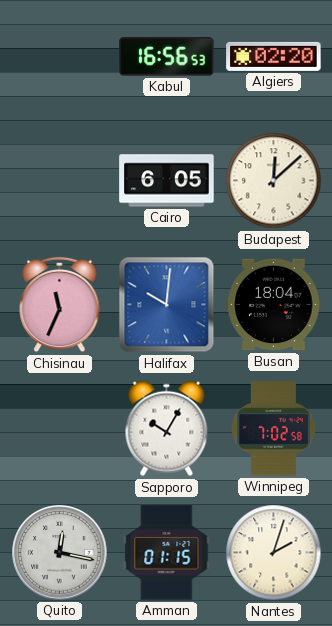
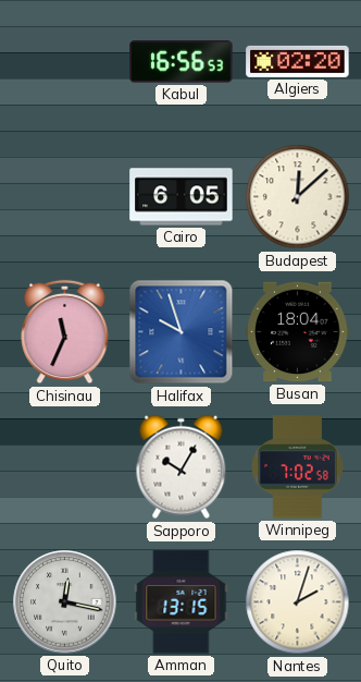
Halifax: 10:01 -> 9:57 (182, 332)
Amman: 01:15 -> 13:15 (182, 602)
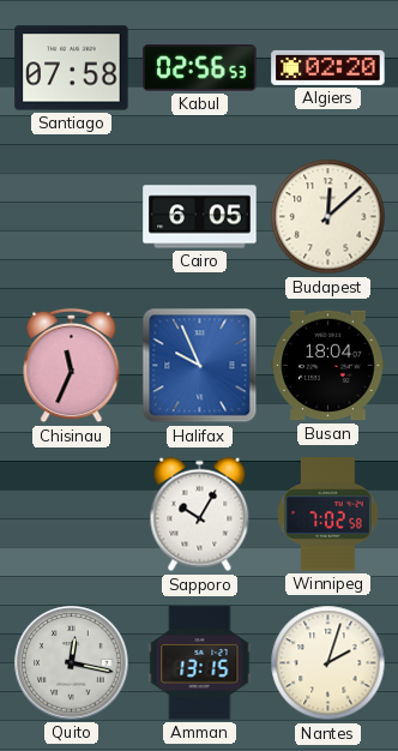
Santiago: none -> 07:58 (72, 68)
Kabul: 16:56 -> 02:56 (200, 68)
Halifax: 9:57 -> 9:56 (200, 366)
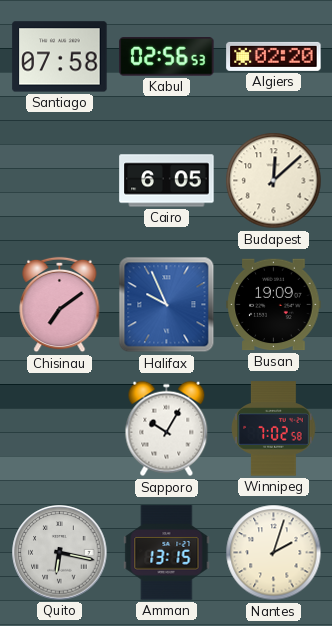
Chisinau: 11:34 -> 7:09 (60, 305)
Busan: 18:04 -> 19:09 (274, 305)
Quito: 12:17 -> 6:17 (60, 553)
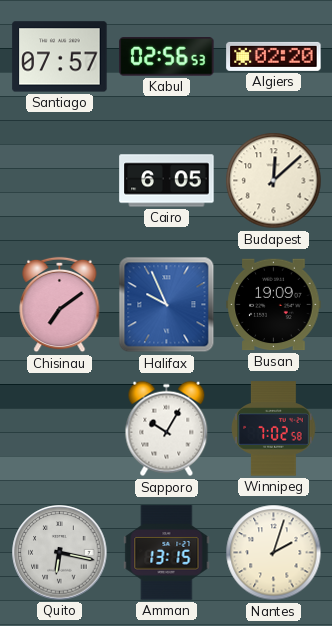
Santiago: 07:58 -> 07:57 (60, 57)
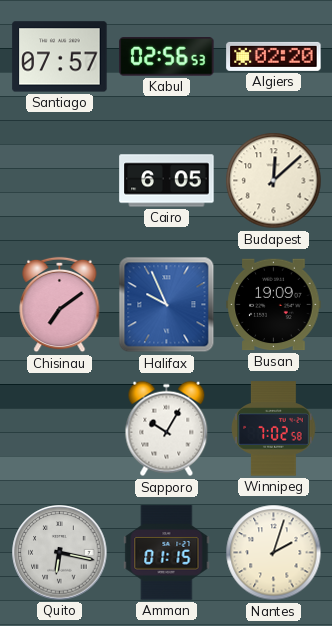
Amman: 13:15 -> 01:15 (167, 553)
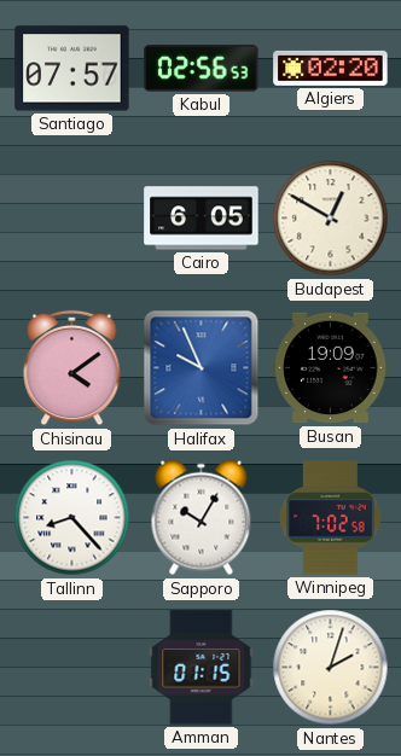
Budapest: 12:08 -> 12:50 (331, 219)
Chisinau: 7:09 -> 4:09 (72, 368)
Tallinn: none -> 8:23 (72, 518)
Quito: 6:17 -> none (60, 553)
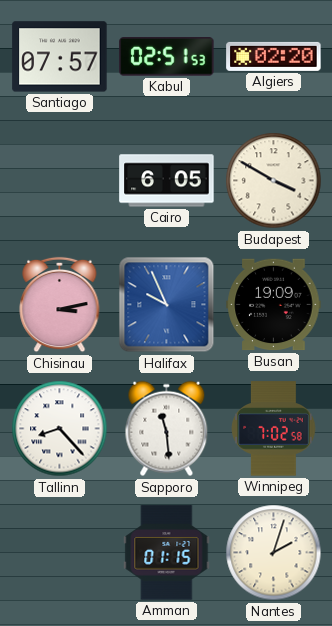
Kabul: 02:56 -> 02:51 (167, 57)
Budapest: 12:50 -> 3:50 (274, 181)
Chisinau: 4:09 -> 3:13 (60, 305)
Sapporo: 10:05 -> 11:29 (167, 429)
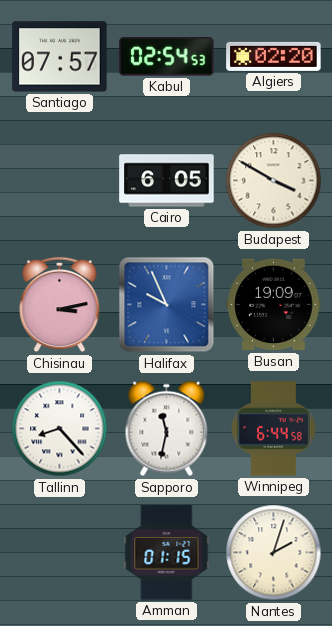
Kabul: 02:51 -> 02:54 (167, 57)
Sapporo: 11:29 -> 11:32 (167, 429)
Winnipeg: 7:02 -> 6:44 (274, 429)
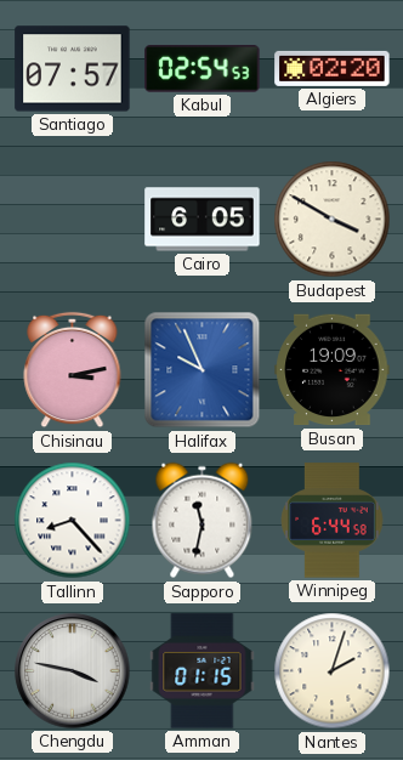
Chengdu: none -> 3:47 (73, 671)
